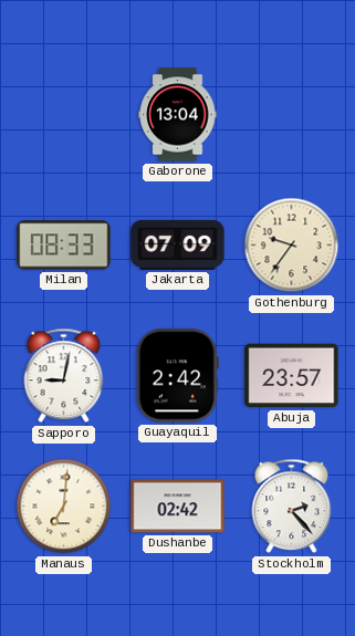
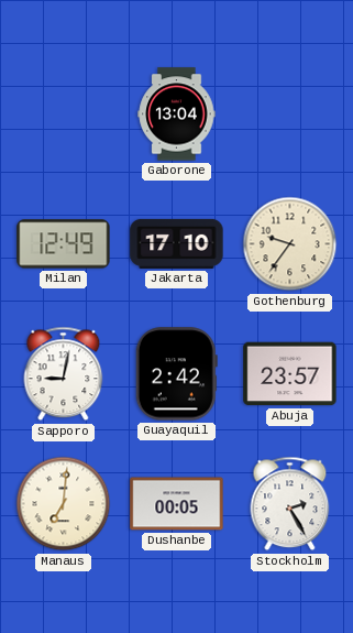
Milan: 08:33 -> 12:49 (64, 244)
Jakarta: 07:09 -> 17:10 (177, 243)
Dushanbe: 02:42 -> 00:05 (177, 504)
Stockholm: 2:23 -> 2:25 (290, 504)
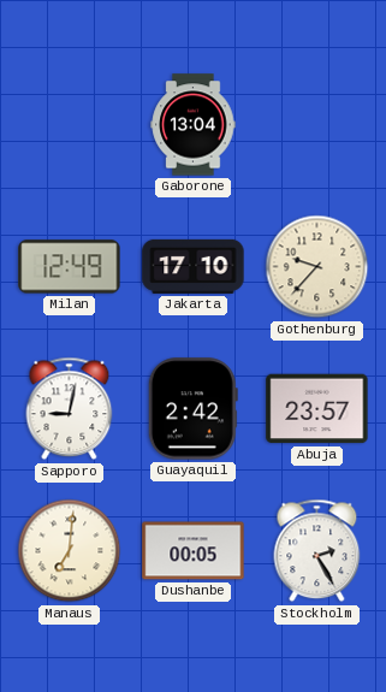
Gothenburg: 9:36 -> 9:37 (317, 267)
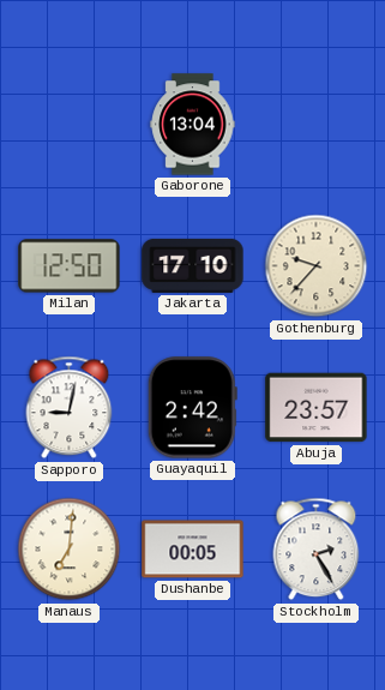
Milan: 12:49 -> 12:50 (70, 266)
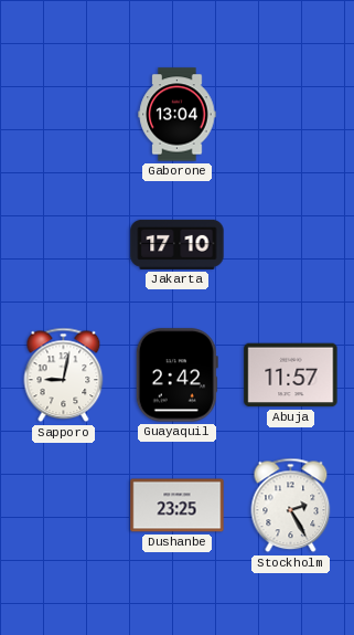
Milan: 12:50 -> none (70, 266)
Gothenburg: 9:37 -> none (317, 266)
Abuja: 23:57 -> 11:57 (291, 375)
Manaus: 7:01 -> none (70, 550)
Dushanbe: 00:05 -> 23:25 (178, 506)
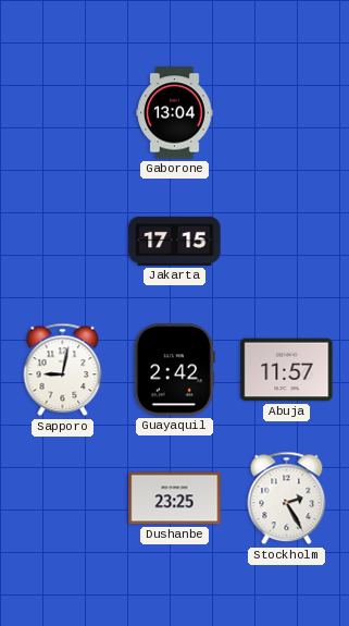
Jakarta: 17:10 -> 17:15 (175, 241)
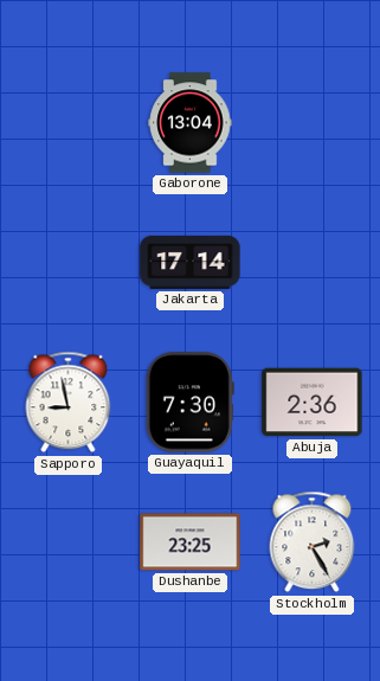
Jakarta: 17:15 -> 17:14 (191, 262)
Sapporo: 9:02 -> 8:58 (69, 403)
Guayaquil: 2:42 -> 7:30 (189, 403)
Abuja: 11:57 -> 2:36 (313, 403)
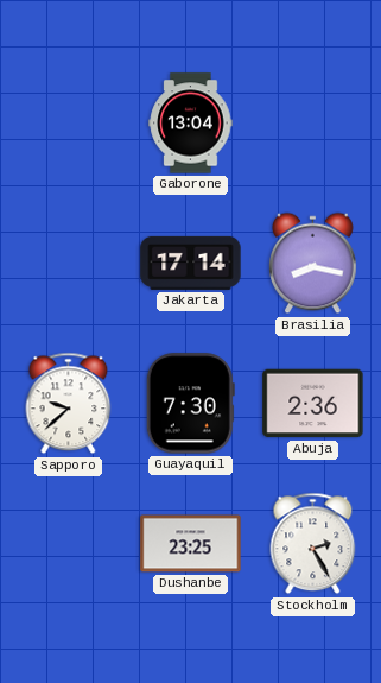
Brasilia: none -> 8:17 (313, 264)
Sapporo: 8:58 -> 9:38 (69, 404)
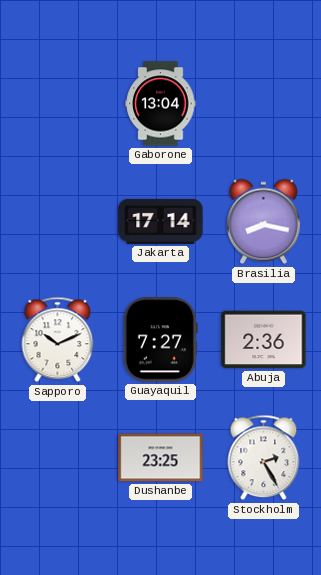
Sapporo: 9:38 -> 10:11 (58, 340)
Guayaquil: 7:30 -> 7:27 (160, 340)
